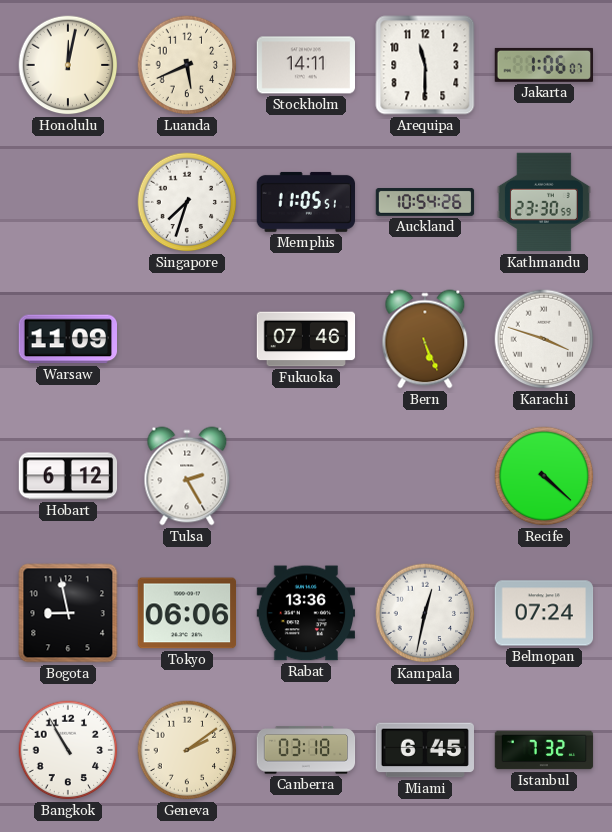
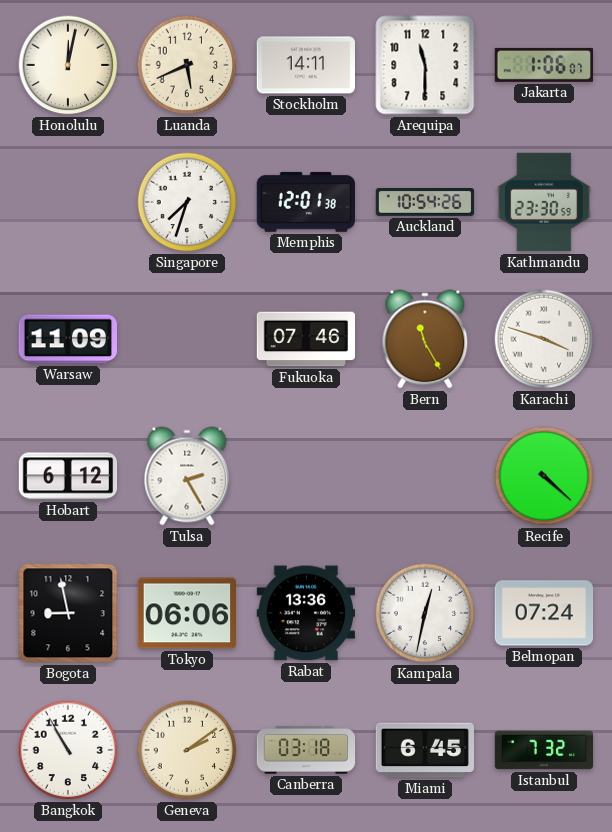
Memphis: 11:05 -> 12:01 (305, 202)
Bern: 5:26 -> 11:25 (425, 339)
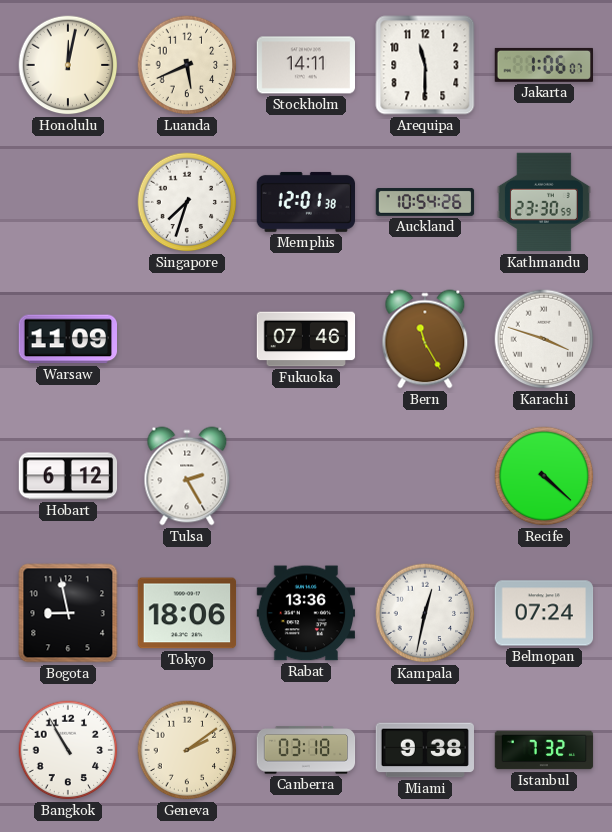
Tokyo: 06:06 -> 18:06 (186, 613)
Miami: 6:45 -> 9:38 (424, 750)
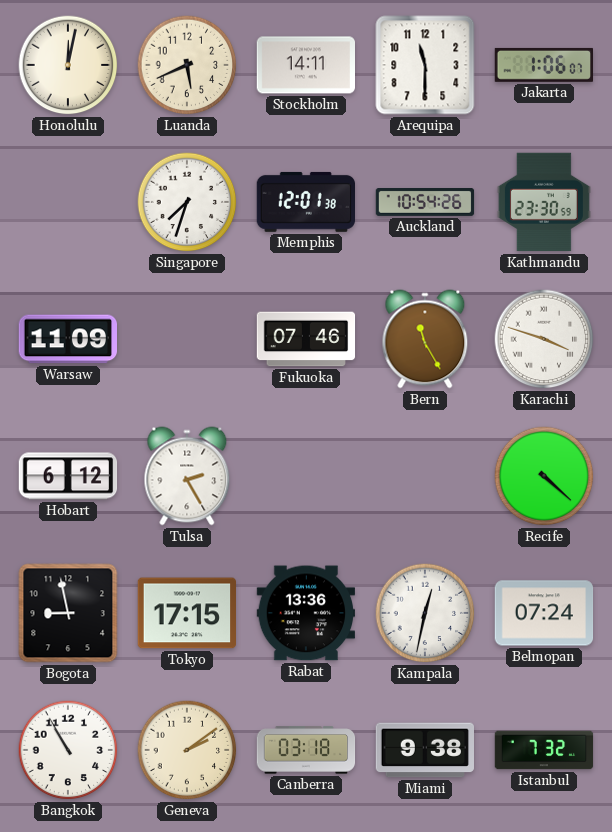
Tokyo: 18:06 -> 17:15 (186, 613)
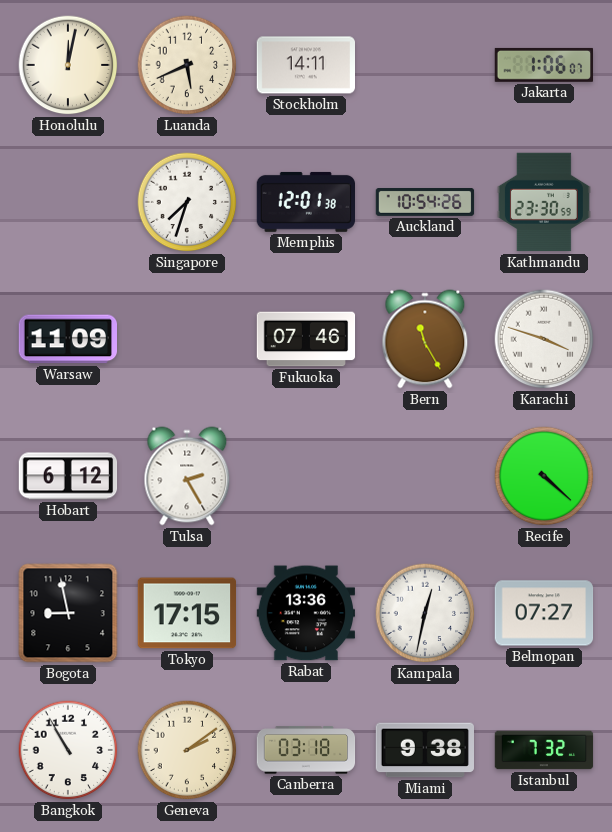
Arequipa: 11:30 -> none (425, 65)
Belmopan: 07:24 -> 07:27 (544, 613)
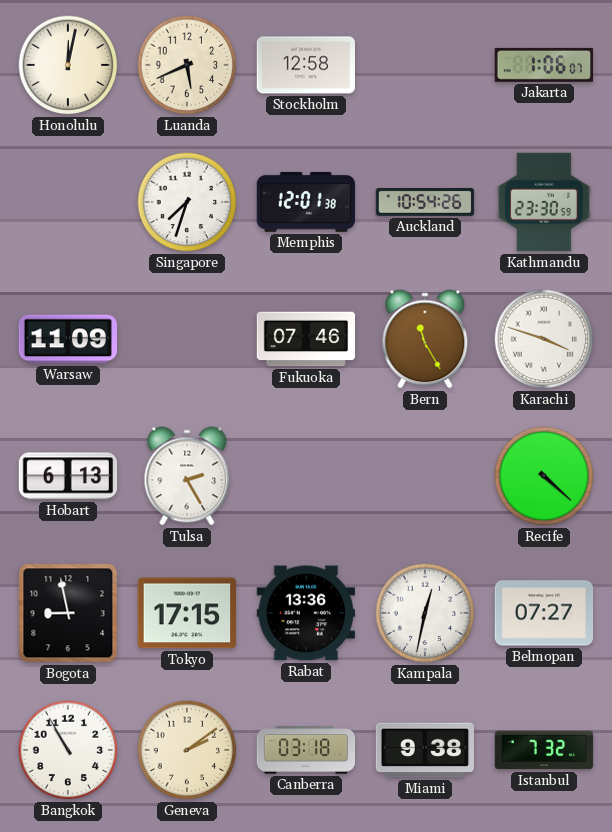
Stockholm: 14:11 -> 12:58 (306, 65)
Hobart: 6:12 -> 6:13 (68, 476)
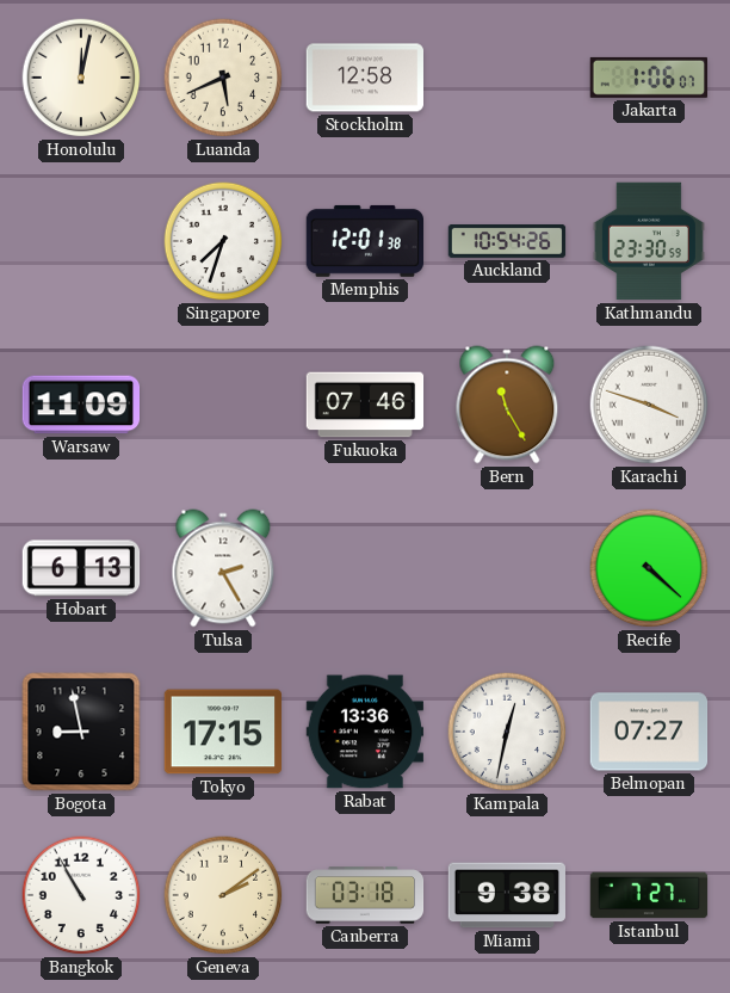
Istanbul: 7:32 -> 7:27 (649, 895)
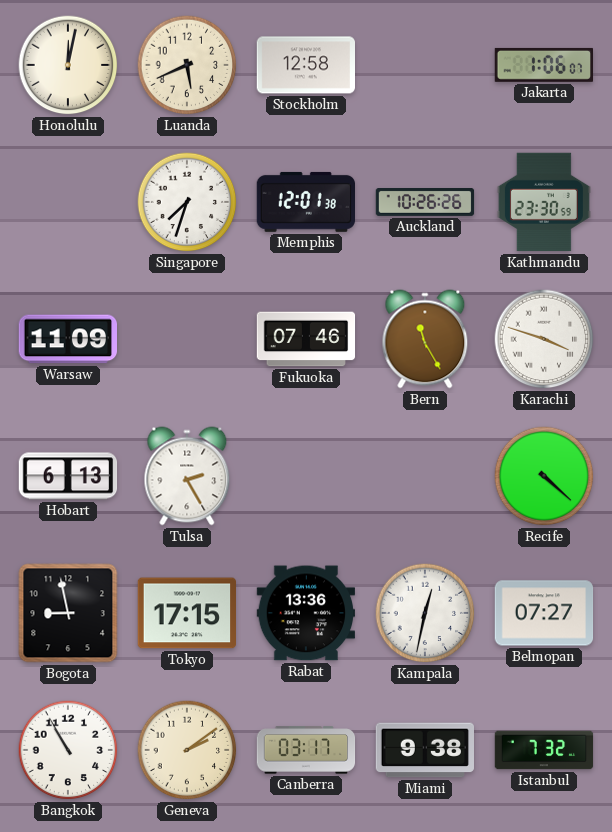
Auckland: 10:54 -> 10:26 (425, 203)
Canberra: 03:18 -> 03:17 (306, 750)
Istanbul: 7:27 -> 7:32 (544, 750)
